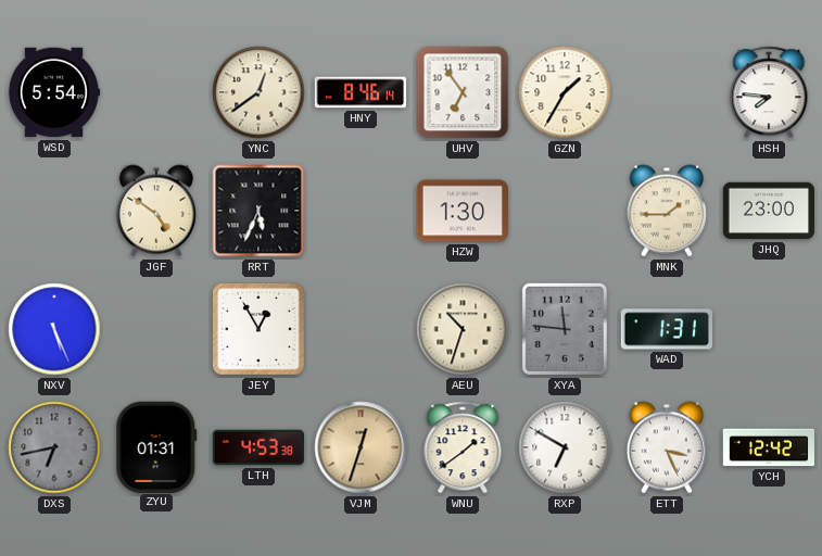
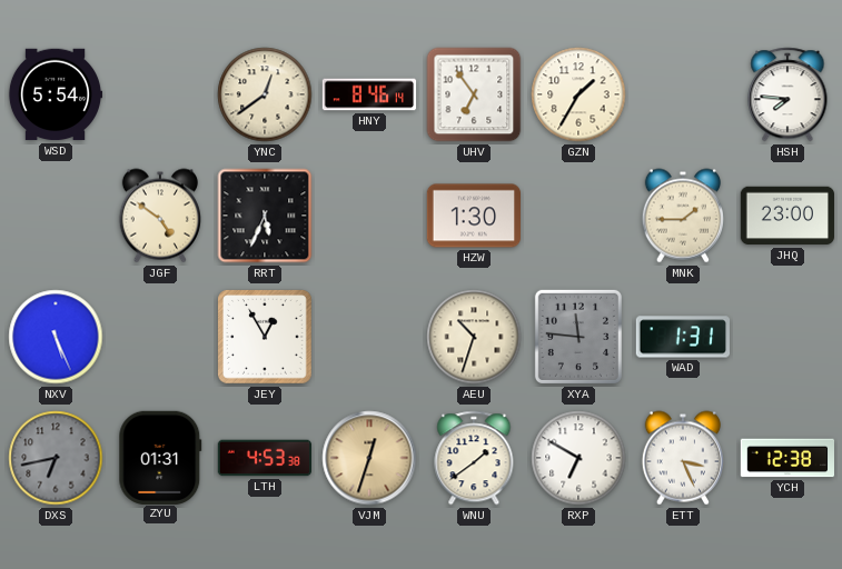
YCH: 12:42 -> 12:38 (786, 458)
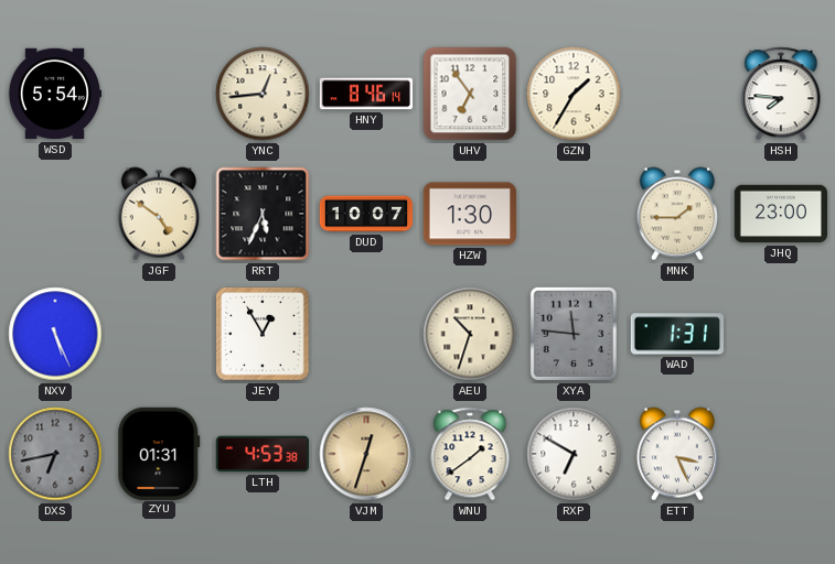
YNC: 12:39 -> 12:44 (263, 94)
DUD: none -> 10:07 (366, 214)
YCH: 12:38 -> none (786, 458)
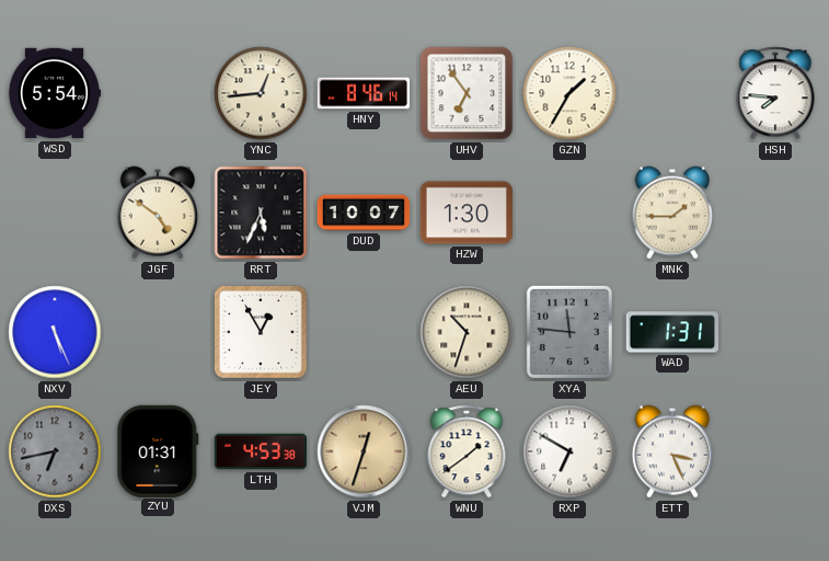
JHQ: 23:00 -> none (781, 214)
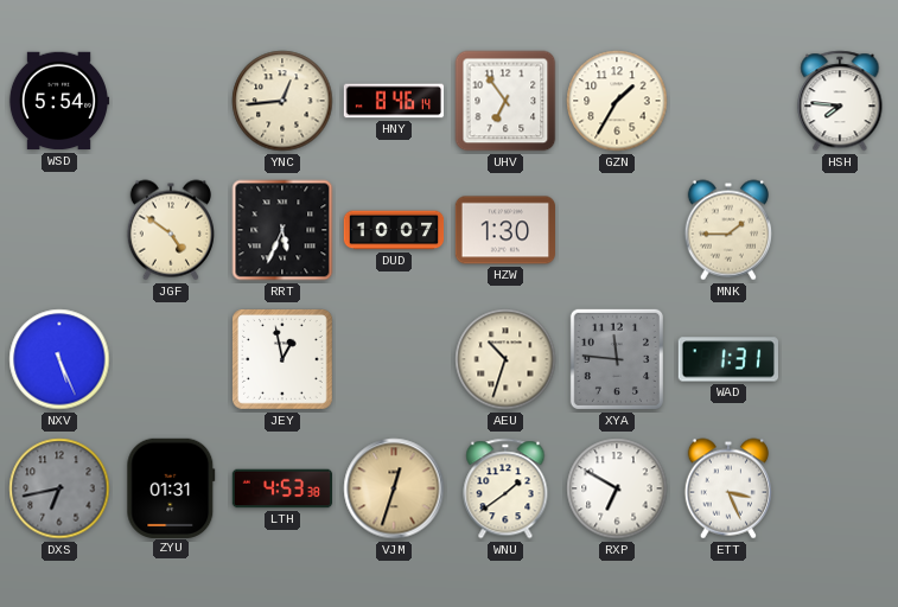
JEY: 12:55 -> 12:58 (284, 360)
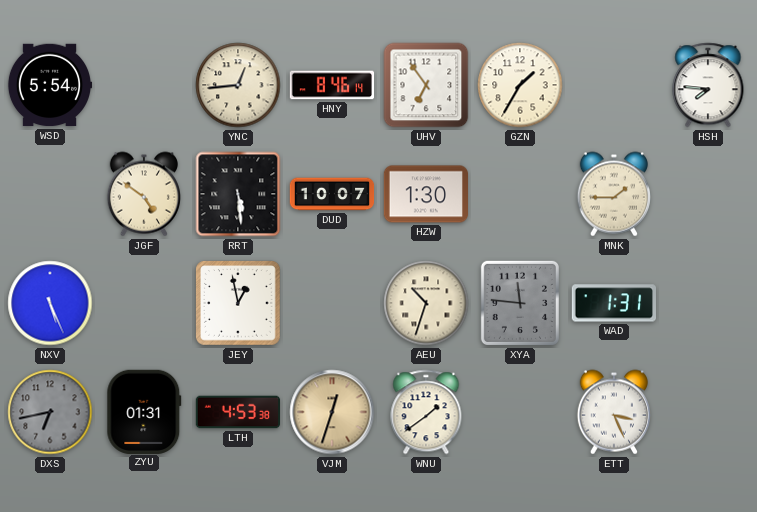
RRT: 5:34 -> 5:29 (238, 194)
RXP: 6:50 -> none (617, 488)
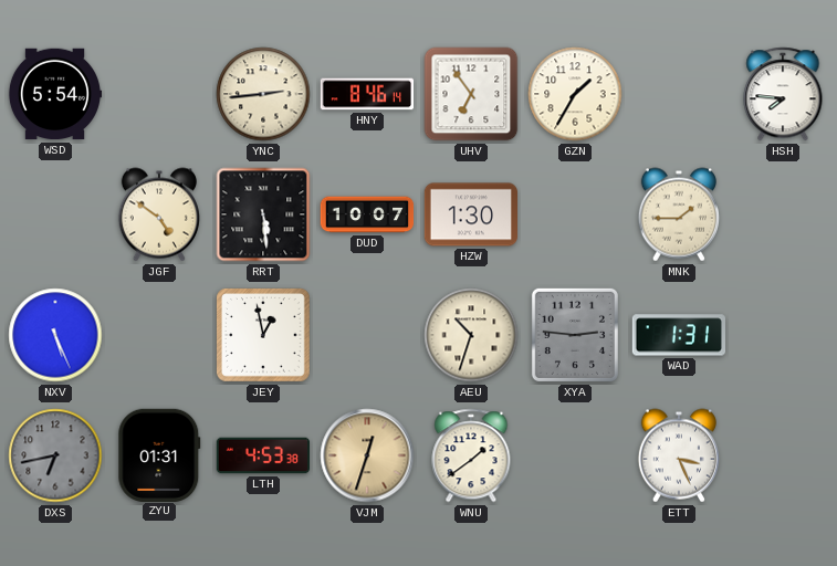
YNC: 12:44 -> 2:44 (263, 94)
XYA: 11:46 -> 2:46 (575, 335)
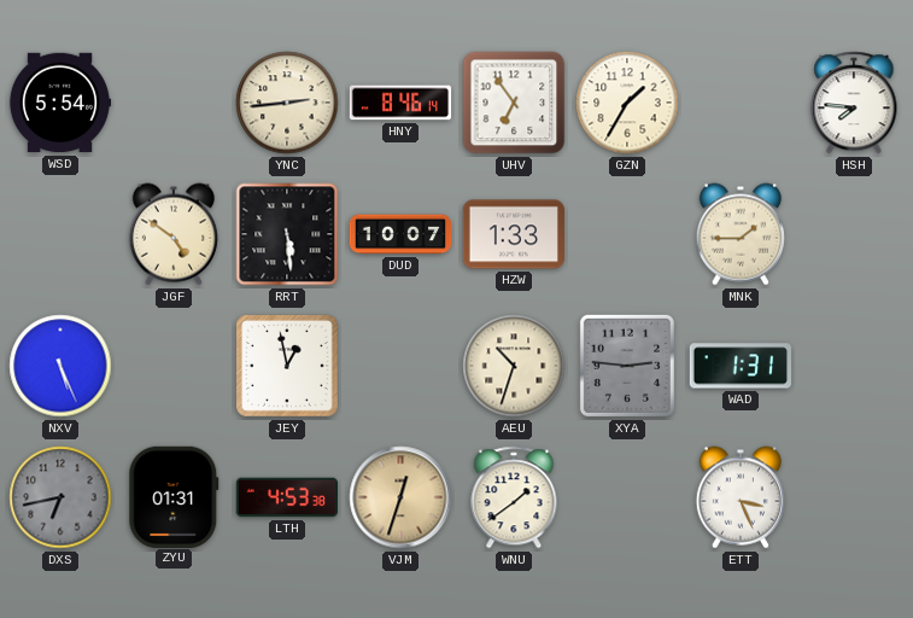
HZW: 1:30 -> 1:33 (514, 234)
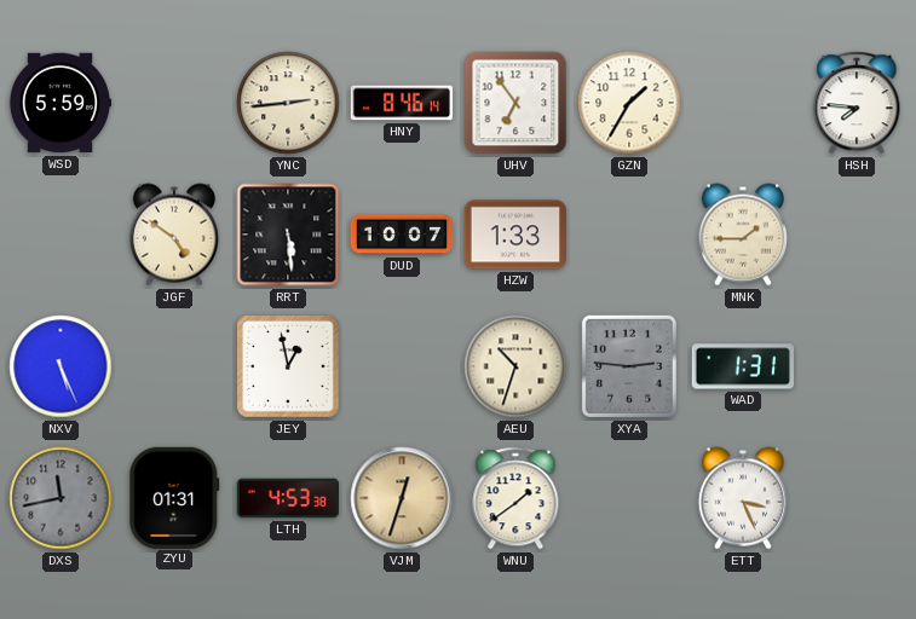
WSD: 5:54 -> 5:59 (61, 103)
DXS: 6:43 -> 11:43 (61, 498)
